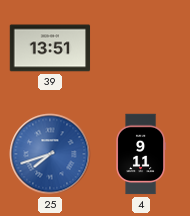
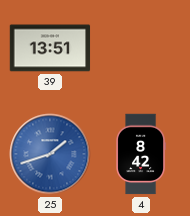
25: 7:42 -> 1:42 (50, 154)
4: 9:11 -> 8:42 (141, 154)
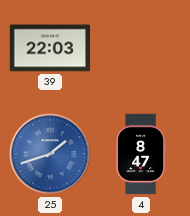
39: 13:51 -> 22:03 (50, 48)
4: 8:42 -> 8:47 (141, 154)
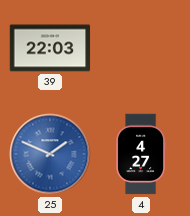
25: 1:42 -> 1:49 (50, 154)
4: 8:47 -> 4:27 (141, 154)
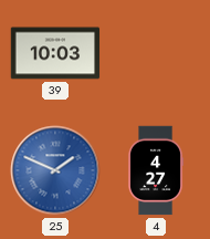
39: 22:03 -> 10:03 (55, 53)
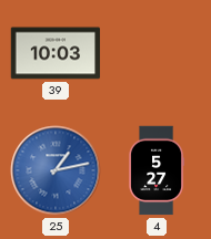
25: 1:49 -> 1:13 (56, 170)
4: 4:27 -> 5:27 (157, 170)
